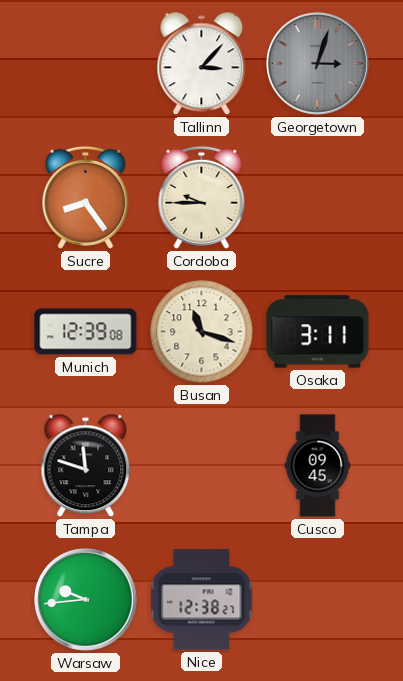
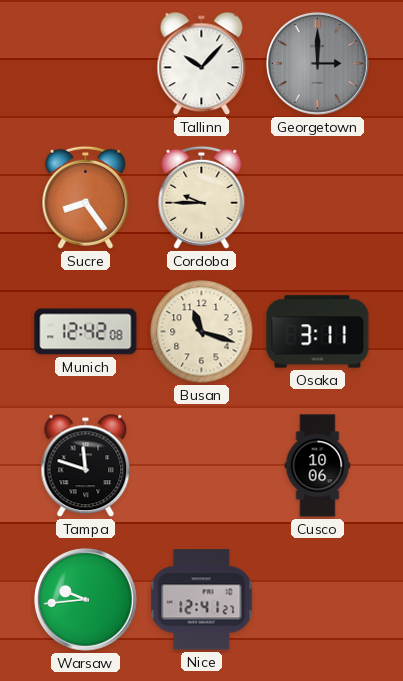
Tallinn: 3:07 -> 10:07 (202, 64)
Georgetown: 3:03 -> 3:00 (318, 64)
Munich: 12:39 -> 12:42 (86, 332)
Cusco: 09:45 -> 10:06 (318, 466)
Nice: 12:38 -> 12:41 (202, 600)
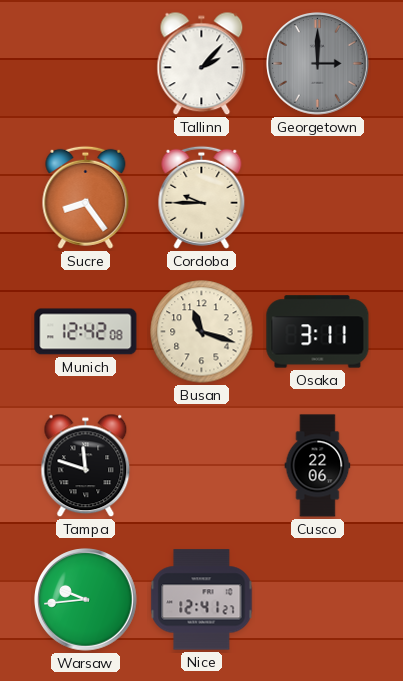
Tallinn: 10:07 -> 2:07 (202, 64)
Cusco: 10:06 -> 22:06 (318, 466)
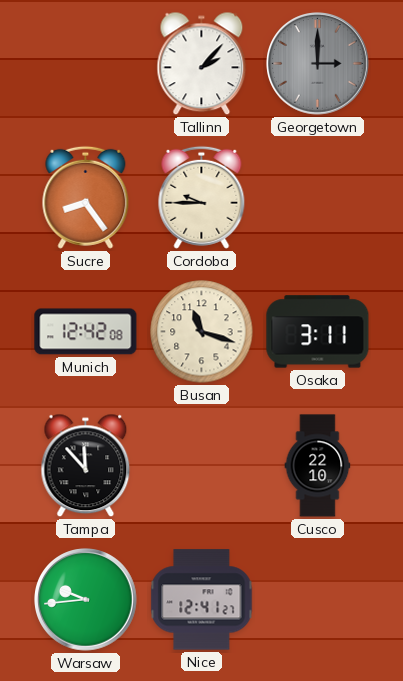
Tampa: 11:48 -> 11:53 (86, 466)
Cusco: 22:06 -> 22:10 (318, 466)
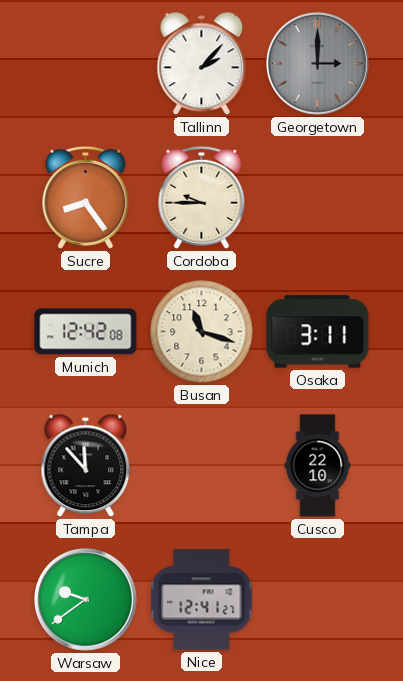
Warsaw: 9:44 -> 9:39 (86, 600)
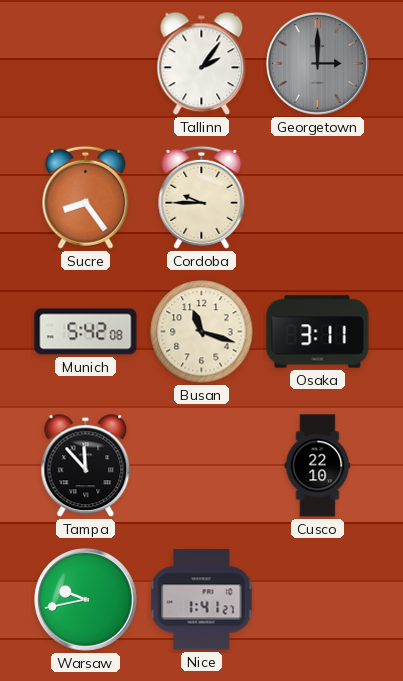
Tallinn: 2:07 -> 2:06 (202, 64)
Munich: 12:42 -> 5:42 (86, 332)
Warsaw: 9:39 -> 9:43 (86, 600)
Nice: 12:41 -> 1:41 (202, 600)
